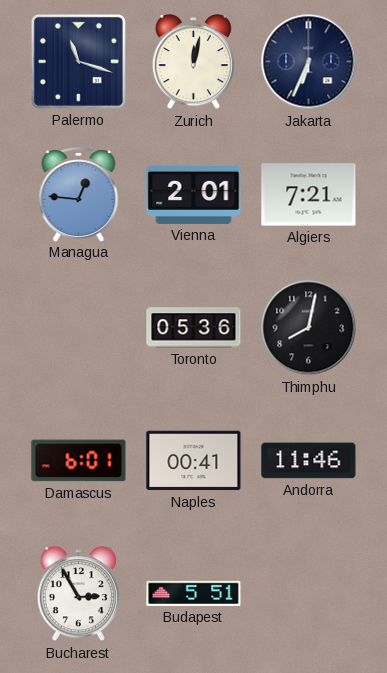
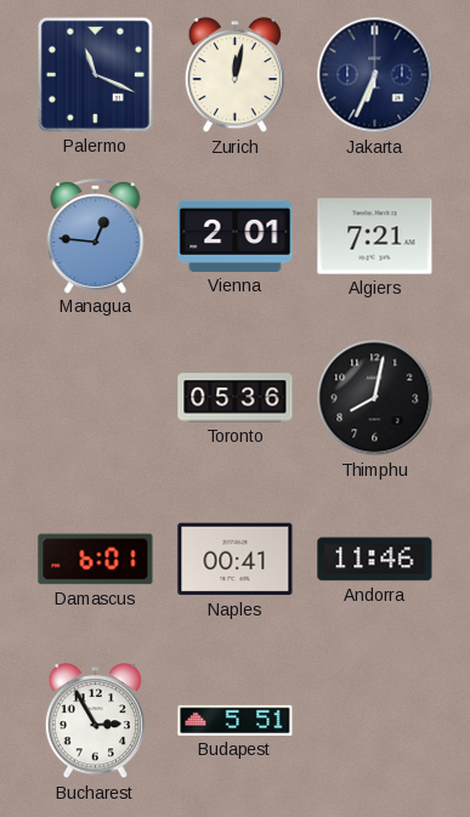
Palermo: 11:18 -> 11:19 (95, 74)
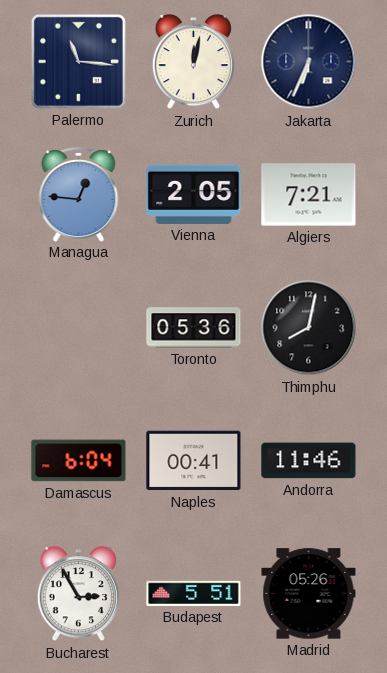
Palermo: 11:19 -> 11:16 (78, 61)
Vienna: 2:01 -> 2:05 (194, 194)
Damascus: 6:01 -> 6:04 (79, 461)
Madrid: none -> 05:26 (309, 594)
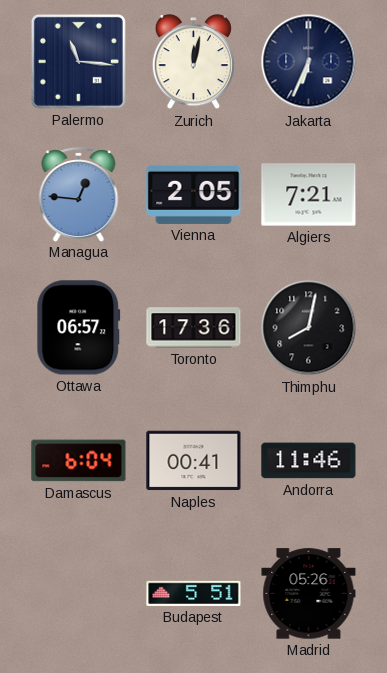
Ottawa: none -> 06:57 (79, 328)
Toronto: 05:36 -> 17:36 (194, 328)
Bucharest: 2:55 -> none (78, 594)
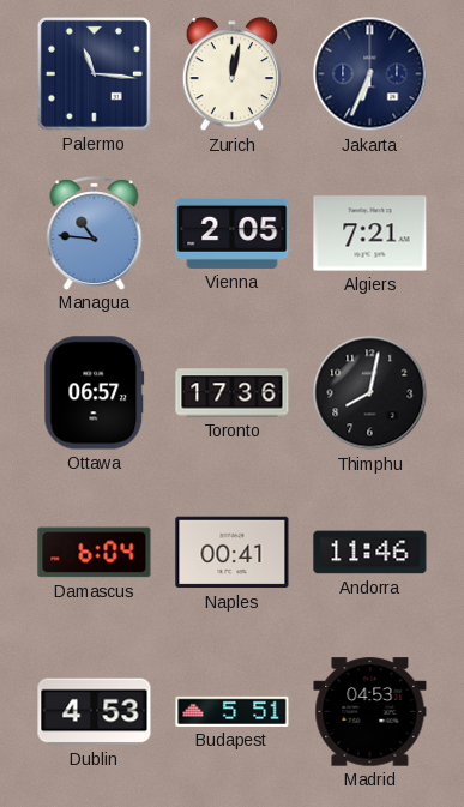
Managua: 12:46 -> 10:46 (95, 233)
Dublin: none -> 4:53 (95, 712)
Madrid: 05:26 -> 04:53 (370, 712)
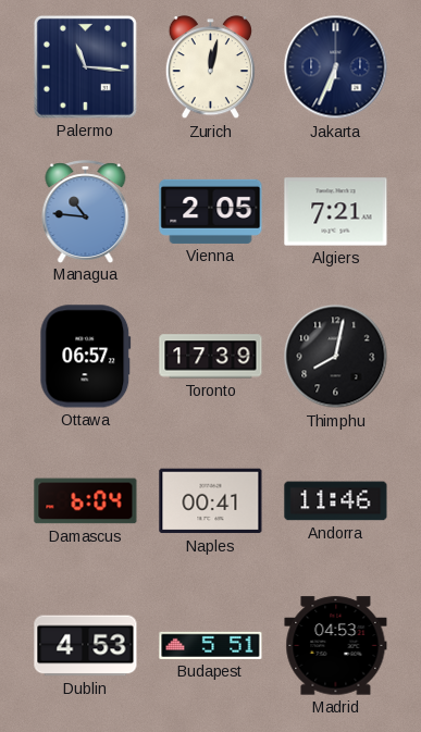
Toronto: 17:36 -> 17:39 (211, 357)
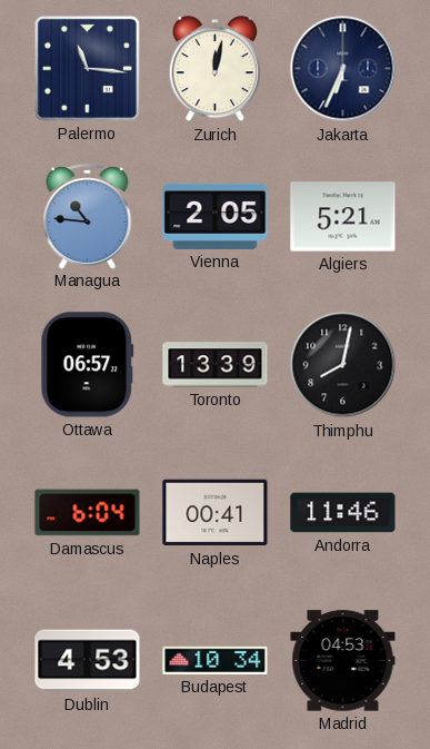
Algiers: 7:21 -> 5:21 (343, 217)
Toronto: 17:39 -> 13:39 (216, 365)
Budapest: 5:51 -> 10:34 (216, 660)
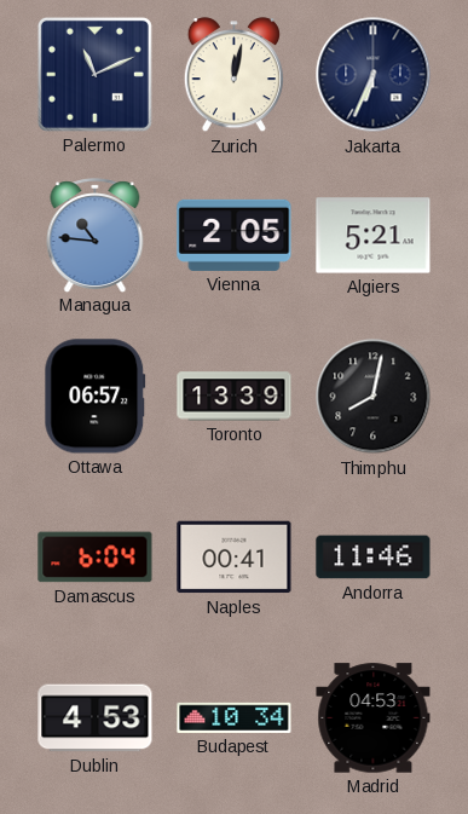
Palermo: 11:16 -> 11:11 (94, 74)
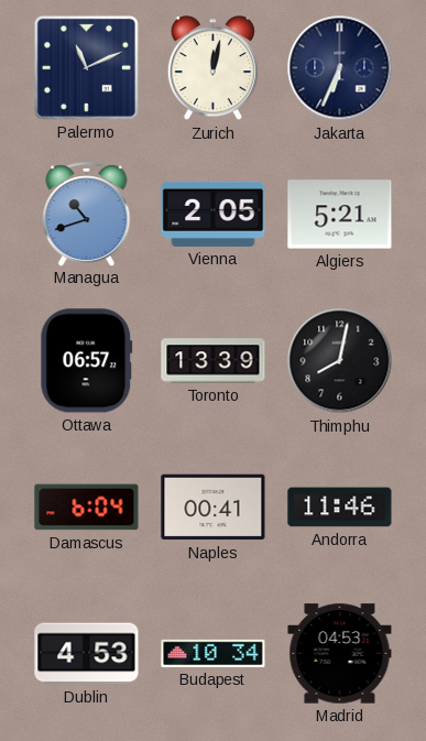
Managua: 10:46 -> 10:42 (87, 214)
